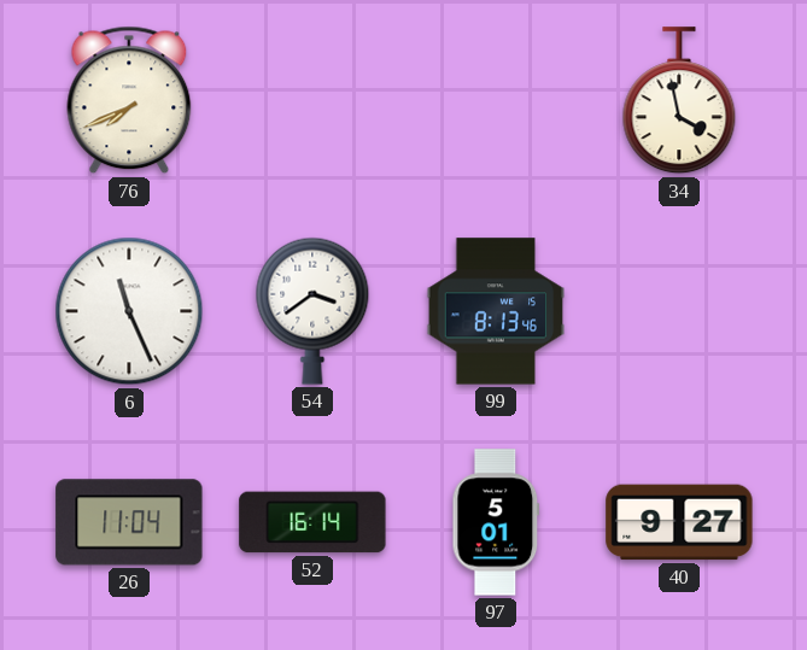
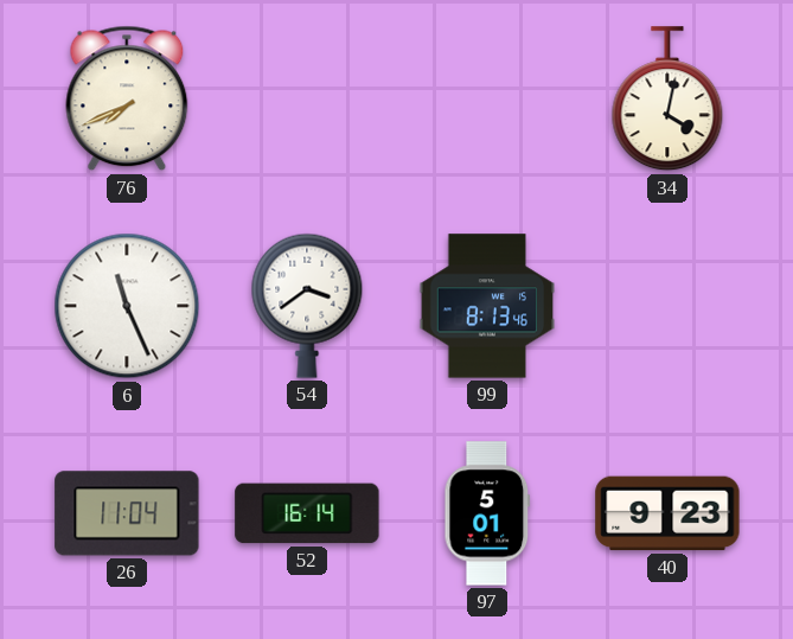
34: 3:58 -> 4:02 (667, 100)
40: 9:27 -> 9:23 (667, 513)
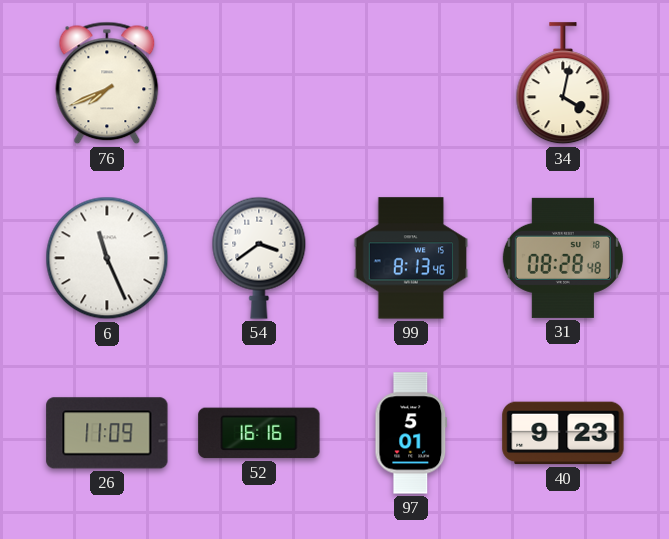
31: none -> 08:28 (563, 258)
26: 11:04 -> 11:09 (107, 433)
52: 16:14 -> 16:16 (259, 433)
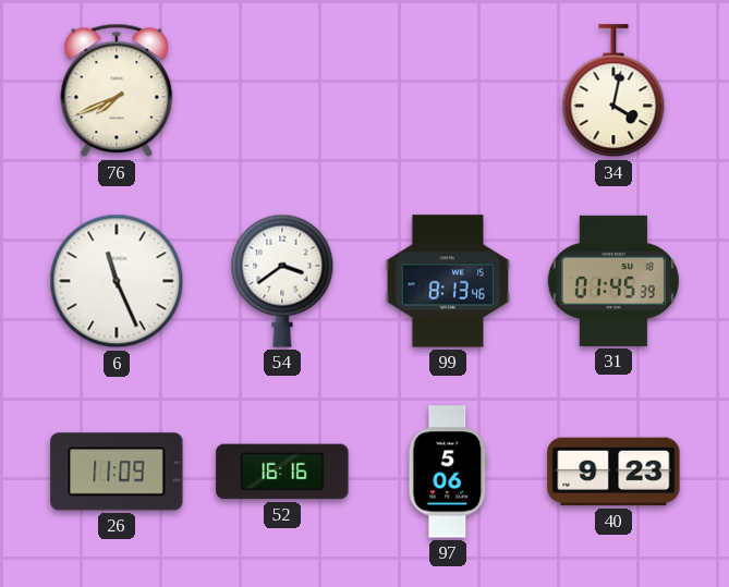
31: 08:28 -> 01:45 (613, 281)
97: 5:01 -> 5:06 (448, 472)
